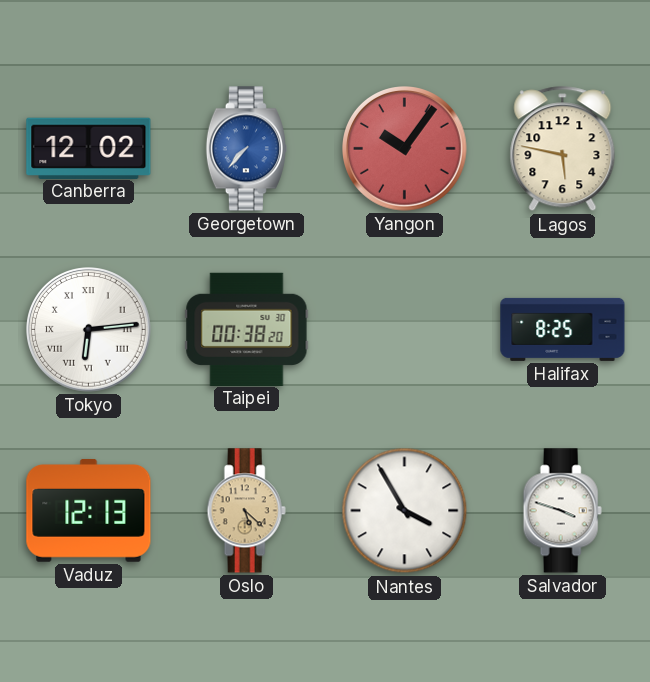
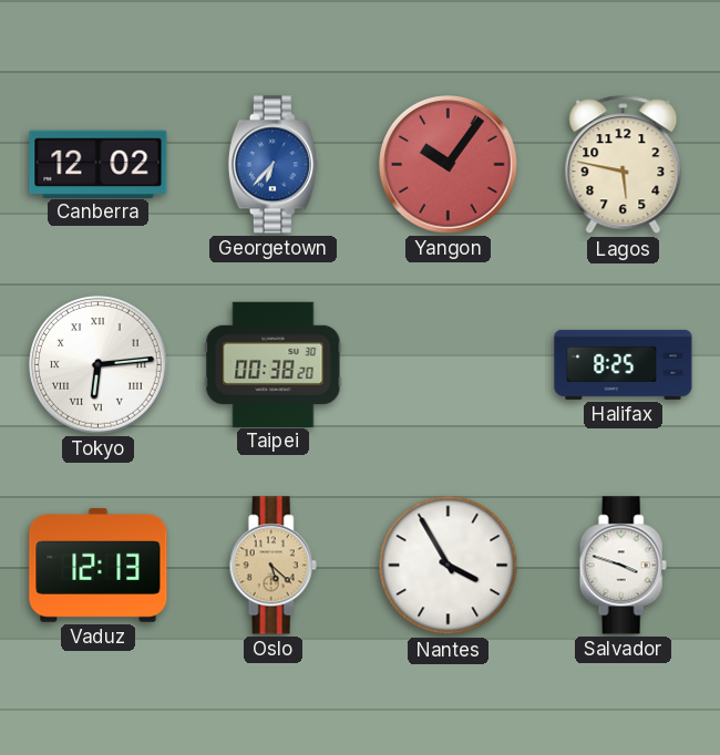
Georgetown: 7:37 -> 6:37 (272, 165)
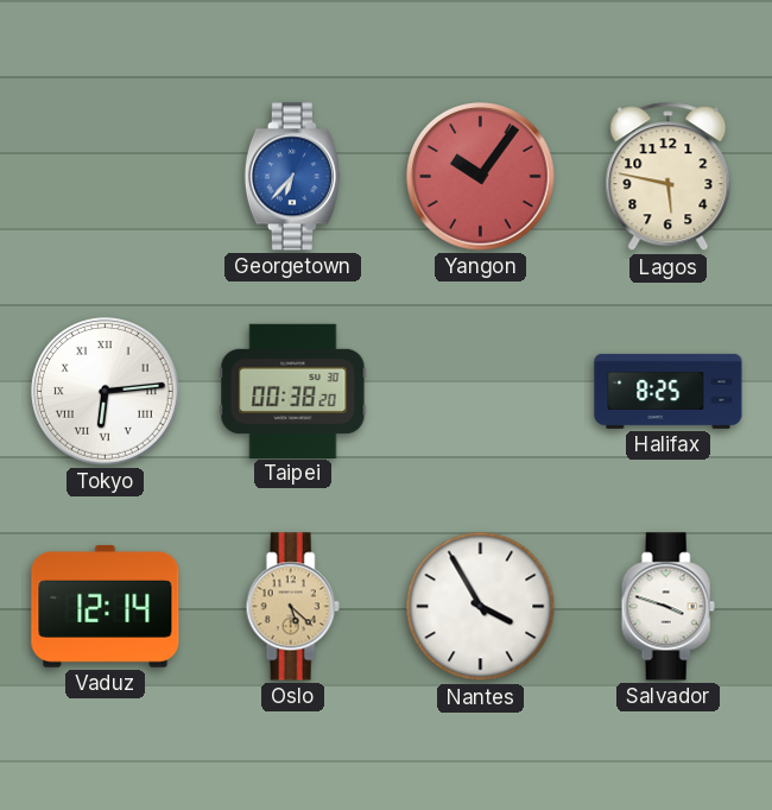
Canberra: 12:02 -> none (99, 164)
Vaduz: 12:13 -> 12:14 (106, 606)
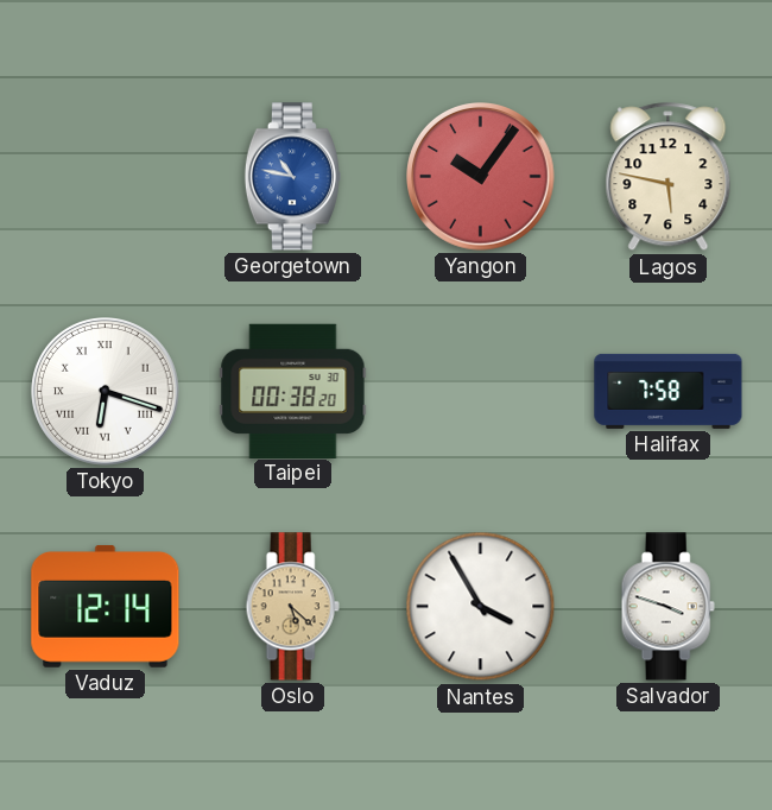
Georgetown: 6:37 -> 10:47 (292, 177)
Tokyo: 6:14 -> 6:18 (106, 392)
Halifax: 8:25 -> 7:58 (669, 391)
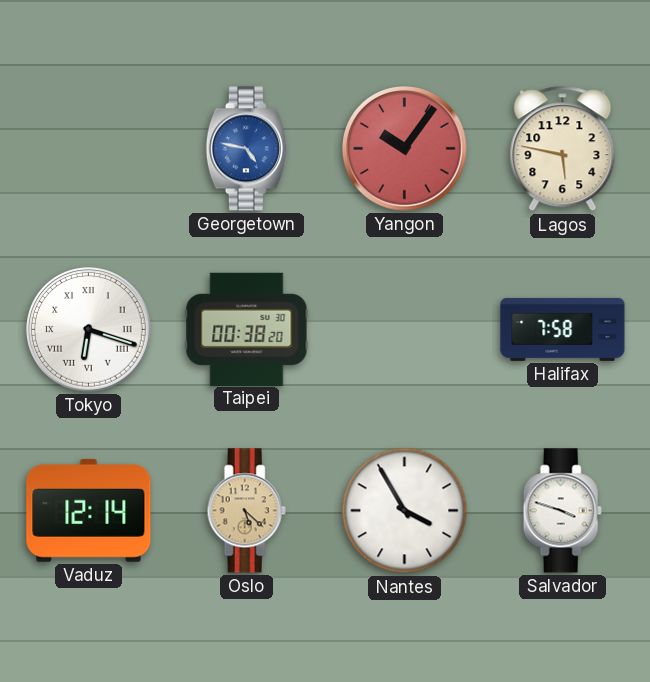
Georgetown: 10:47 -> 4:47 (246, 149)
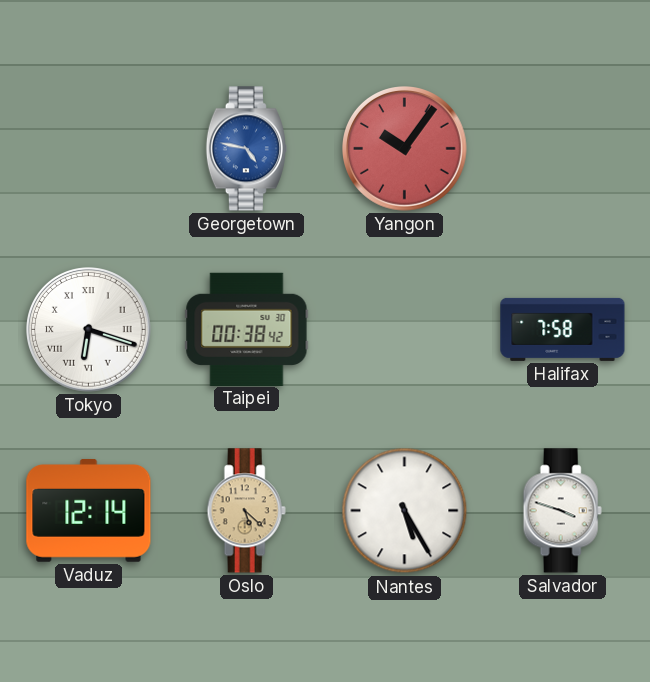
Lagos: 5:47 -> none (563, 149)
Taipei: 00:38:20 -> 00:38:42 (247, 329)
Nantes: 3:55 -> 5:25 (405, 511)
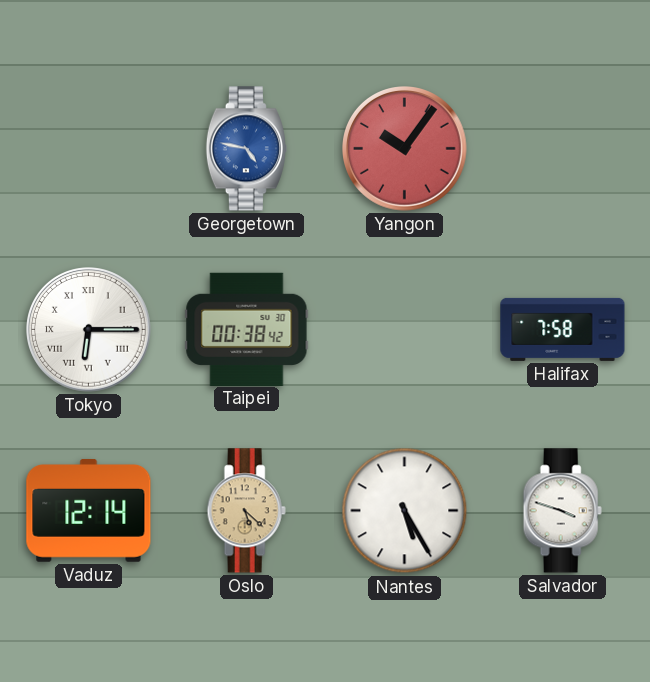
Tokyo: 6:18 -> 6:15 (89, 330)
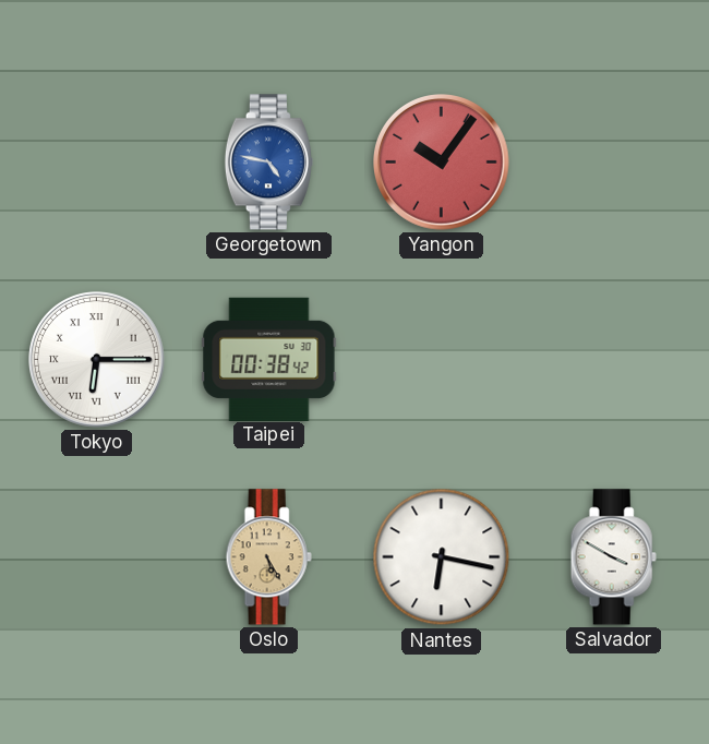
Halifax: 7:58 -> none (563, 329)
Vaduz: 12:14 -> none (89, 510)
Oslo: 5:22 -> 5:25 (268, 557)
Nantes: 5:25 -> 6:17 (442, 557)
Salvador: 3:48 -> 3:50 (613, 557)
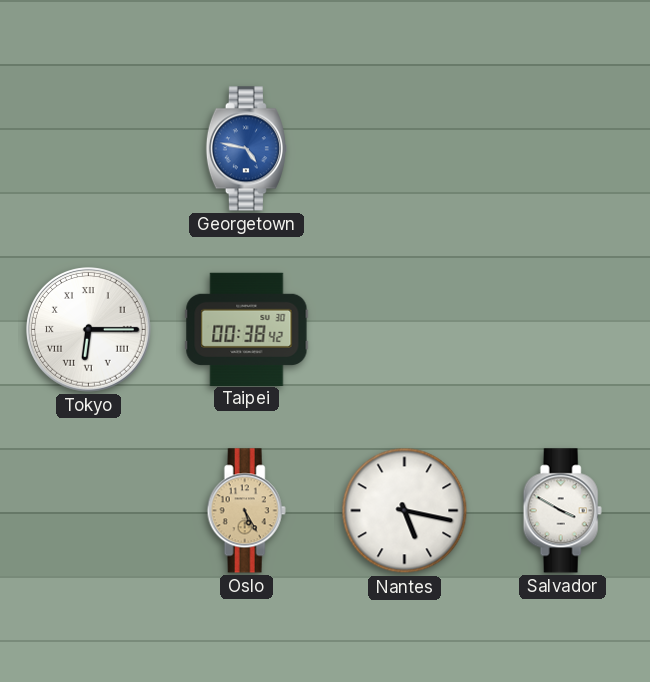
Yangon: 10:06 -> none (442, 163)
Nantes: 6:17 -> 5:17 (405, 511)
